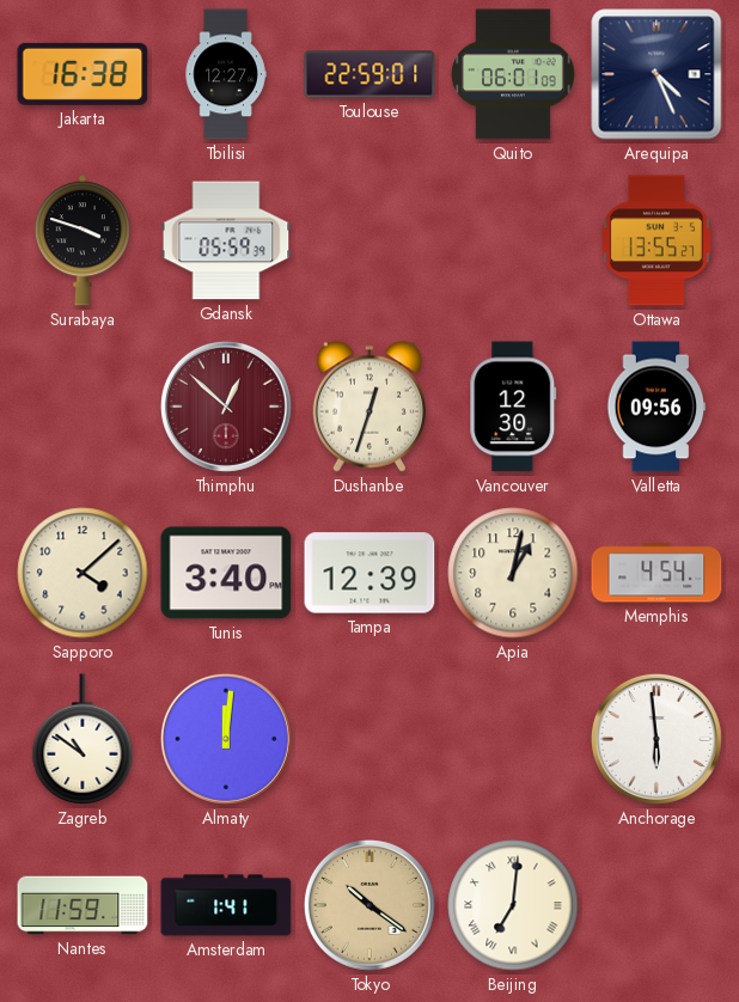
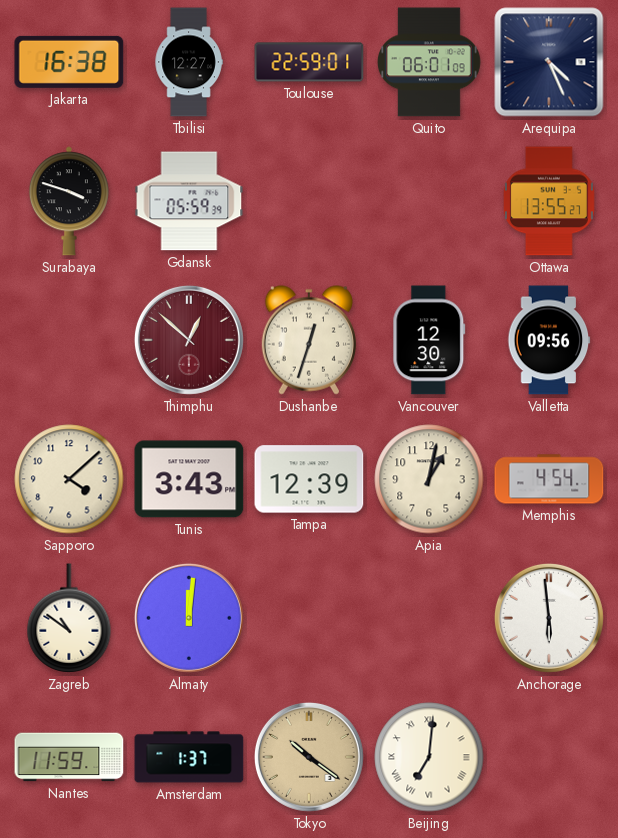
Tunis: 3:40 -> 3:43 (189, 479)
Amsterdam: 1:41 -> 1:37 (189, 757)
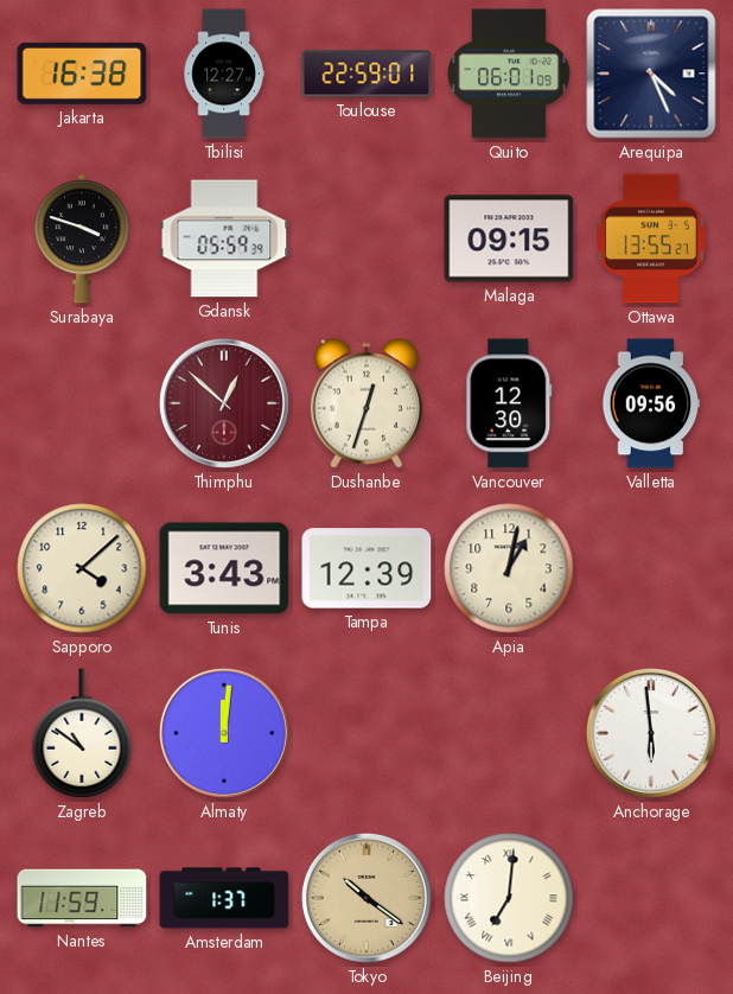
Malaga: none -> 09:15 (509, 238)
Memphis: 4:54 -> none (549, 479)
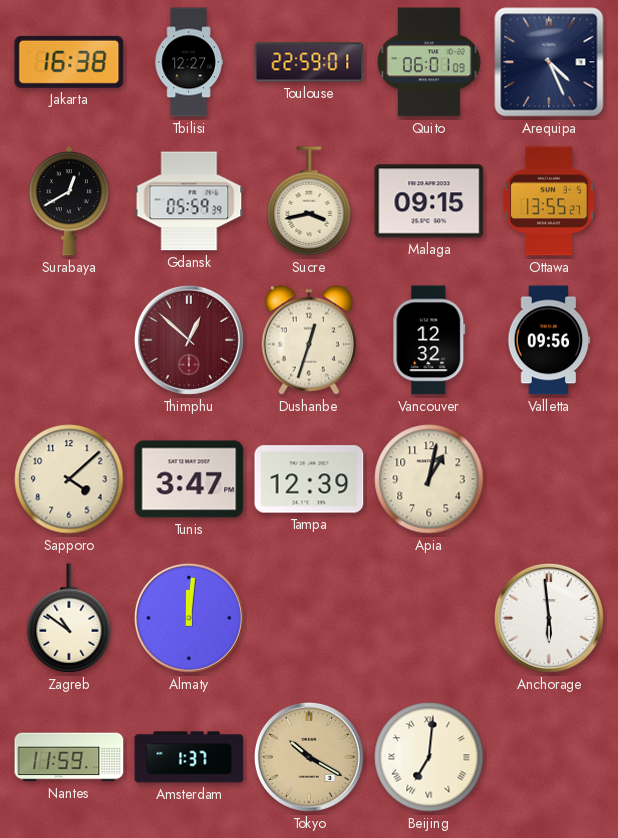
Surabaya: 3:48 -> 12:40 (69, 201)
Sucre: none -> 3:43 (309, 201)
Vancouver: 12:30 -> 12:32 (429, 340)
Tunis: 3:43 -> 3:47 (189, 479)
Tokyo: 10:21 -> 10:20 (309, 757)
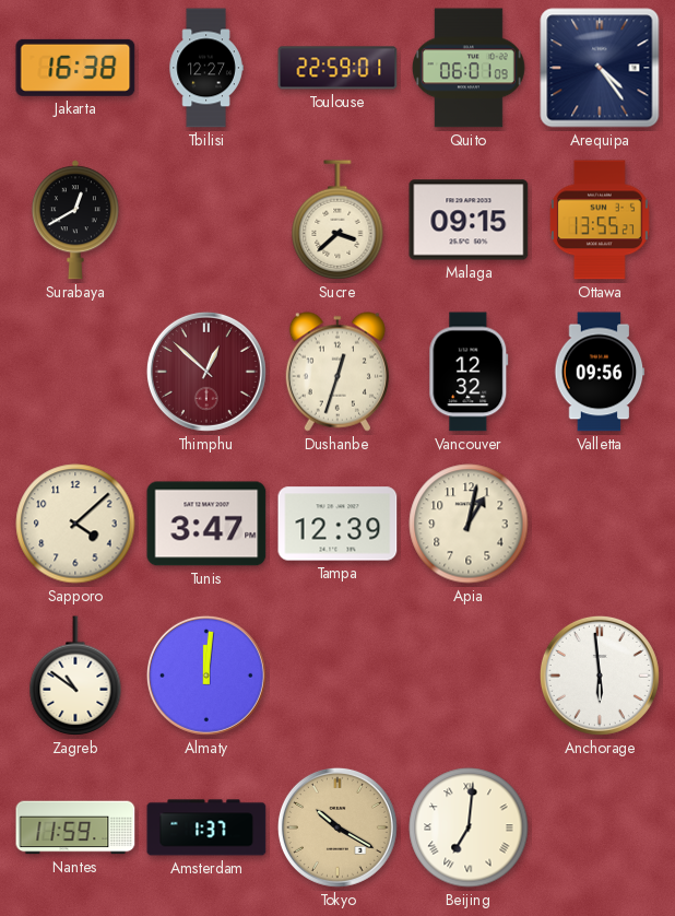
Arequipa: 4:26 -> 4:24 (600, 68)
Gdansk: 05:59 -> none (189, 201)
Sucre: 3:43 -> 3:38 (337, 220)
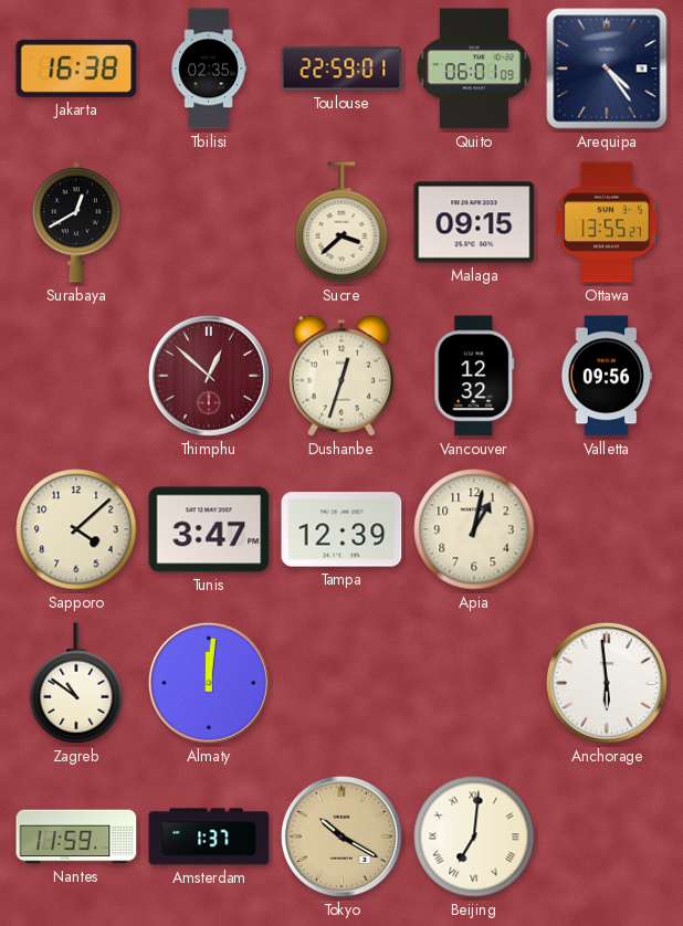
Tbilisi: 12:27 -> 02:35 (209, 69)
